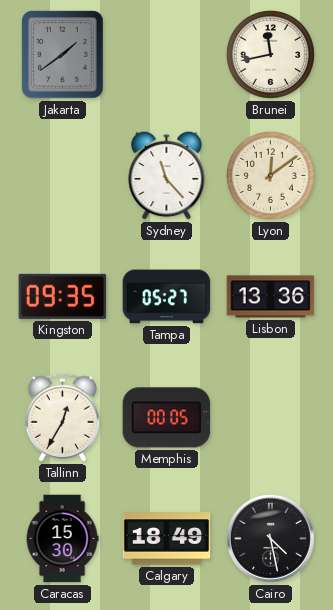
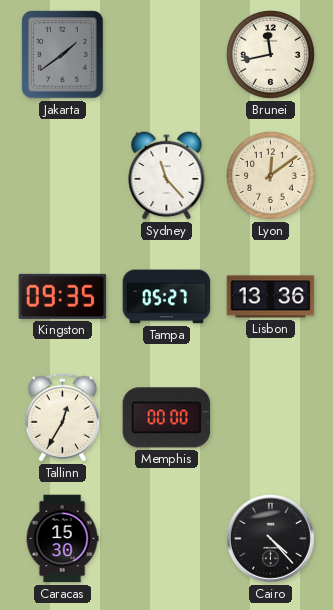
Memphis: 00:05 -> 00:00 (167, 418)
Calgary: 18:49 -> none (167, 539)
Cairo: 4:28 -> 4:23 (271, 539)
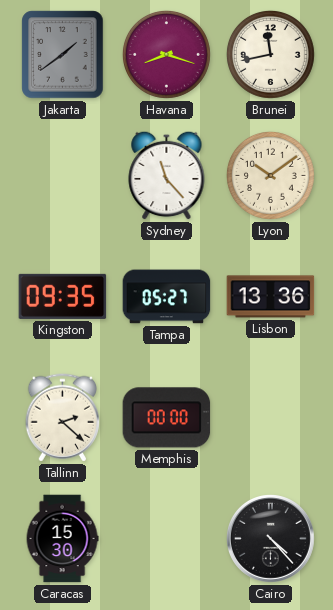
Havana: none -> 8:18 (167, 55)
Lyon: 12:09 -> 10:09 (271, 176)
Tallinn: 12:35 -> 2:22 (62, 418)
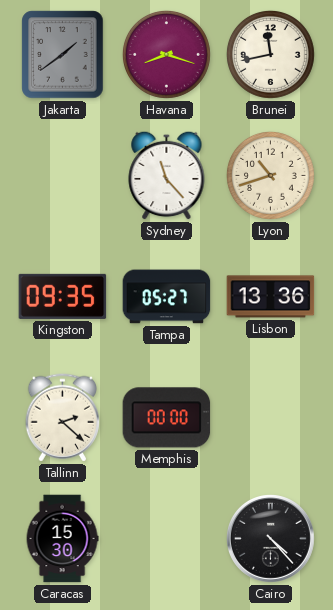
Lyon: 10:09 -> 10:42 (271, 176)
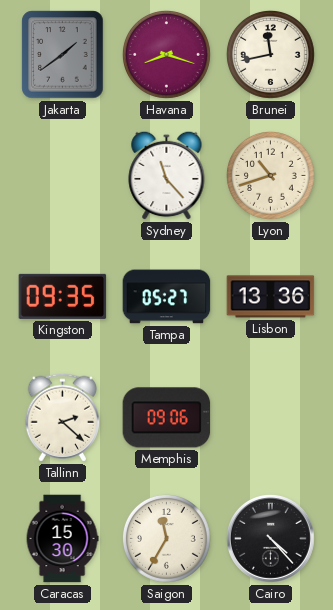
Memphis: 00:00 -> 09:06 (167, 418)
Saigon: none -> 11:35 (167, 539)
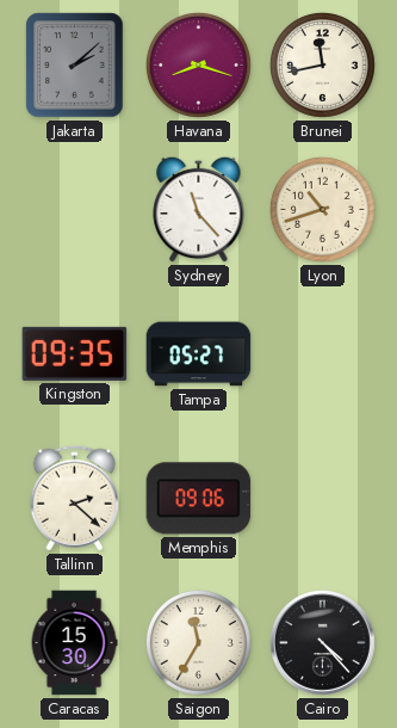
Jakarta: 1:39 -> 2:08 (75, 66)
Lisbon: 13:36 -> none (271, 297)
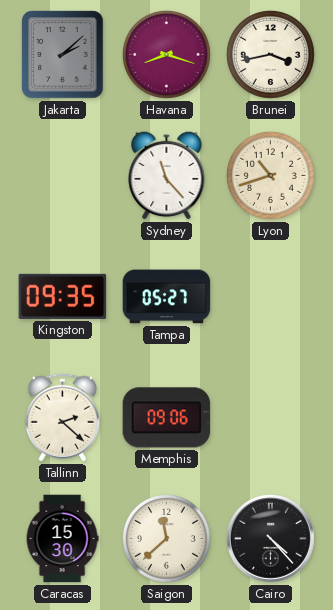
Brunei: 11:43 -> 3:43 (271, 55)
Saigon: 11:35 -> 11:38 (167, 539)
